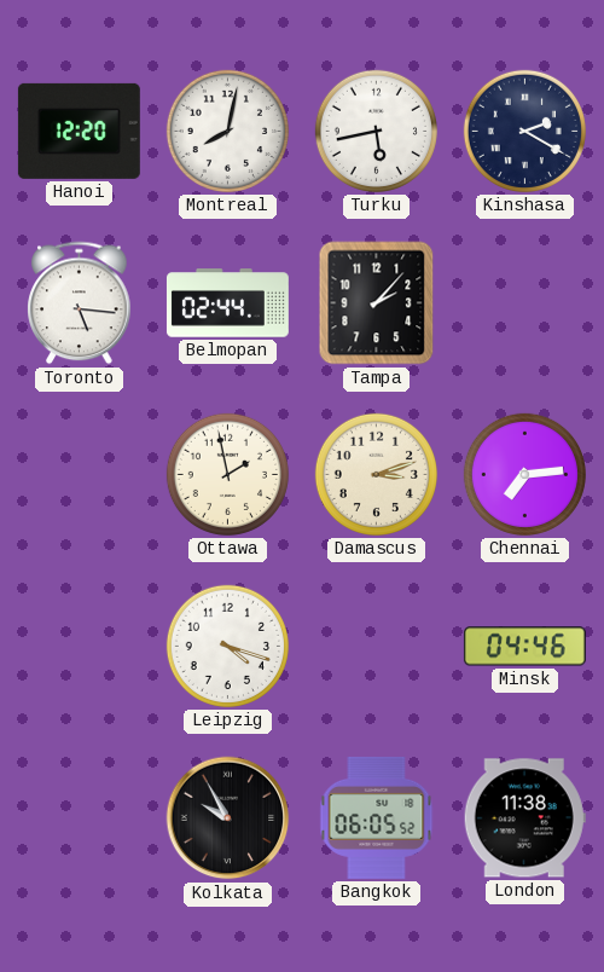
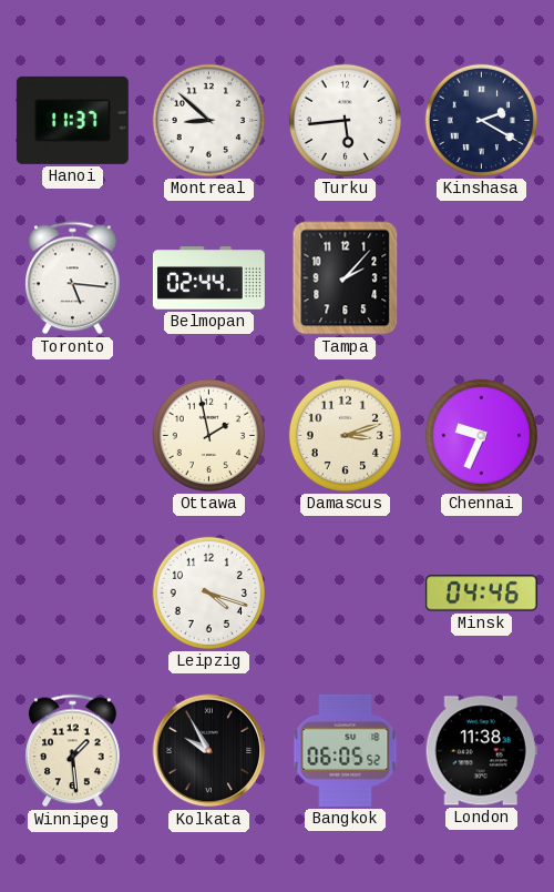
Hanoi: 12:20 -> 11:37 (72, 120)
Montreal: 8:02 -> 8:52 (208, 120)
Turku: 5:43 -> 5:44 (345, 120)
Chennai: 7:14 -> 9:34 (481, 435)
Winnipeg: none -> 1:29 (73, 751)
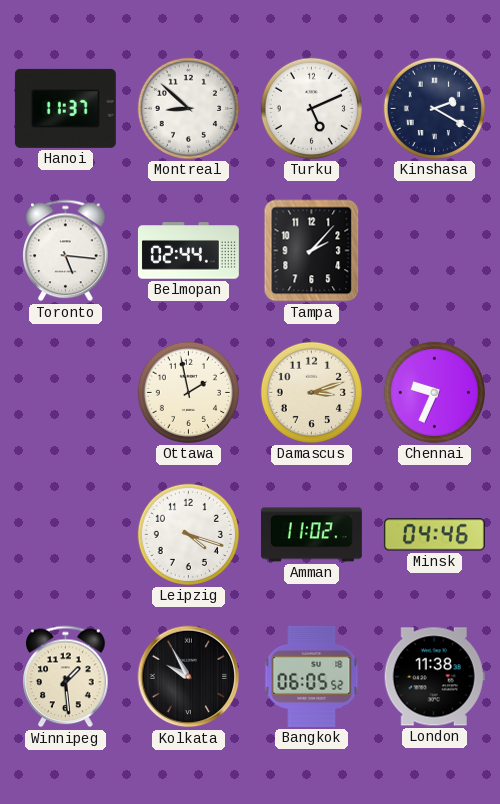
Turku: 5:44 -> 5:11 (311, 108)
Amman: none -> 11:02 (311, 535)
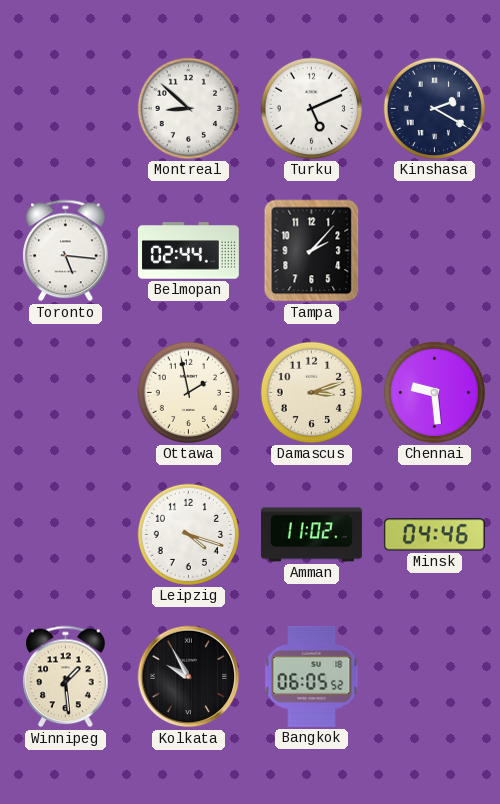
Hanoi: 11:37 -> none (65, 108)
Chennai: 9:34 -> 9:29 (434, 392)
London: 11:38 -> none (434, 677)
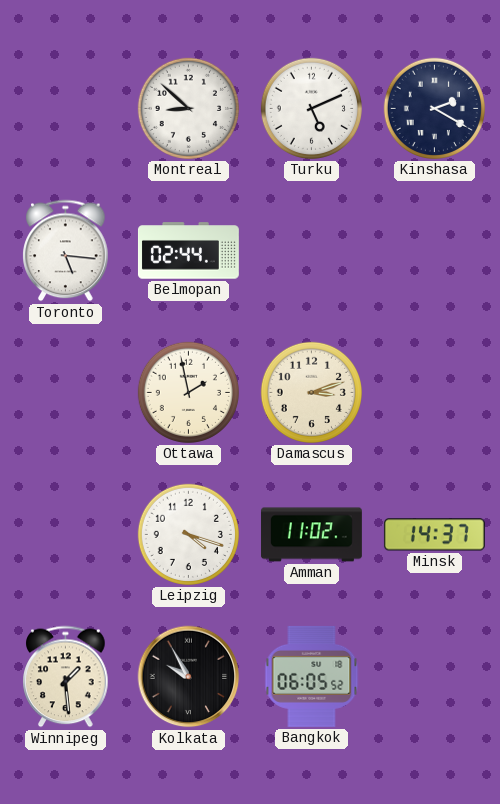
Tampa: 2:07 -> none (312, 251)
Chennai: 9:29 -> none (434, 392)
Minsk: 04:46 -> 14:37 (434, 535)
